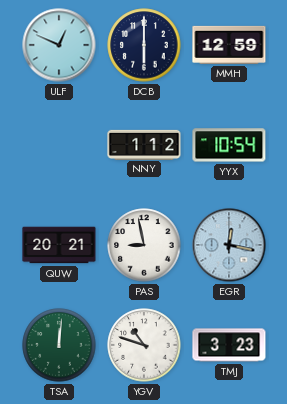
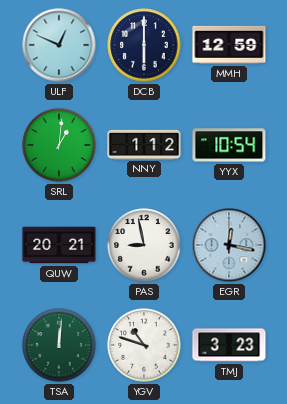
SRL: none -> 1:01 (59, 145)
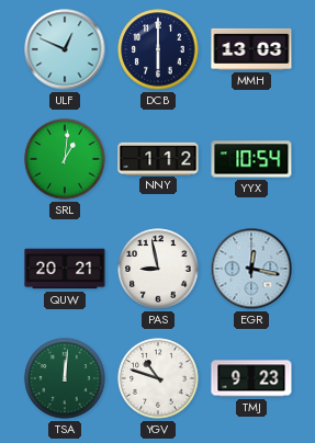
MMH: 12:59 -> 13:03 (251, 49)
TMJ: 3:23 -> 9:23 (251, 378)
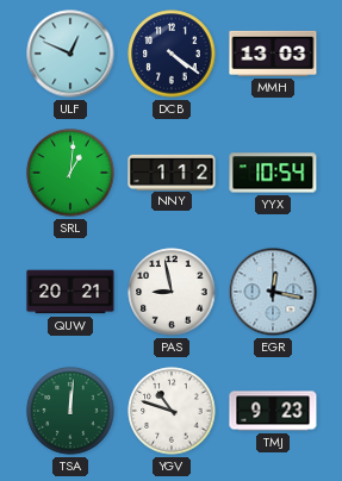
DCB: 6:00 -> 4:21 (172, 54)
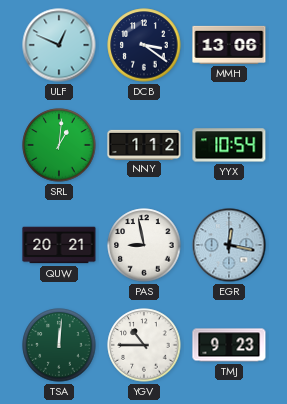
DCB: 4:21 -> 3:21 (144, 45)
MMH: 13:03 -> 13:06 (229, 45)
YGV: 10:48 -> 10:45 (144, 345)
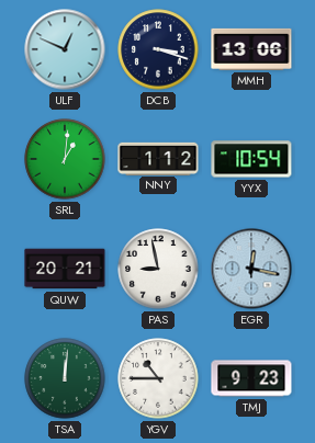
DCB: 3:21 -> 3:18 (158, 49)
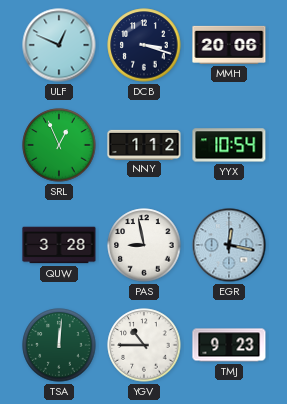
MMH: 13:06 -> 20:06 (229, 45)
SRL: 1:01 -> 12:56 (59, 145)
QUW: 20:21 -> 3:28 (59, 245)
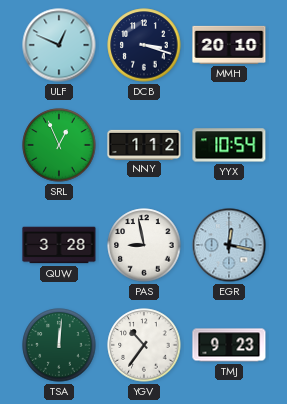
MMH: 20:06 -> 20:10 (229, 45)
YGV: 10:45 -> 10:36 (144, 345)
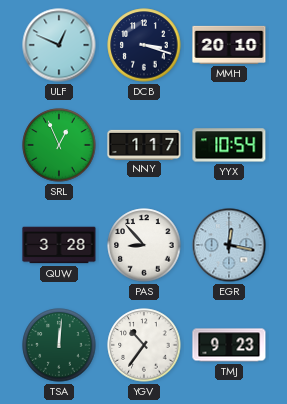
NNY: 1:12 -> 1:17 (144, 144)
PAS: 8:58 -> 8:53 (144, 245)
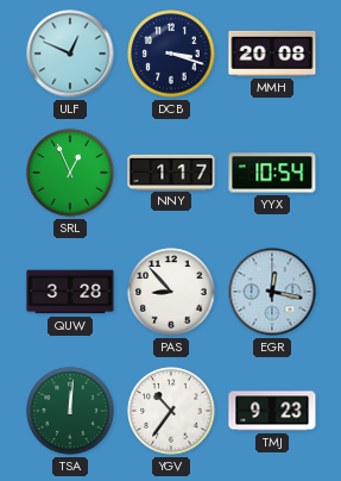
MMH: 20:10 -> 20:08 (272, 54)
